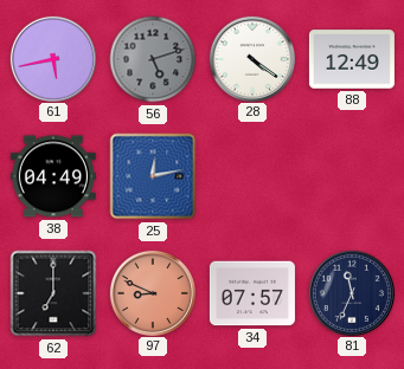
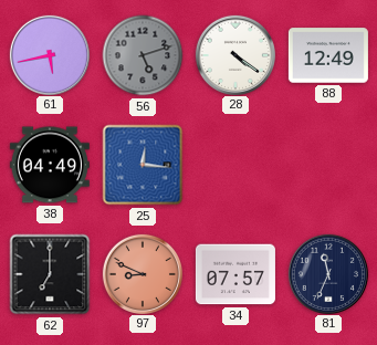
25: 12:13 -> 12:16 (143, 165)
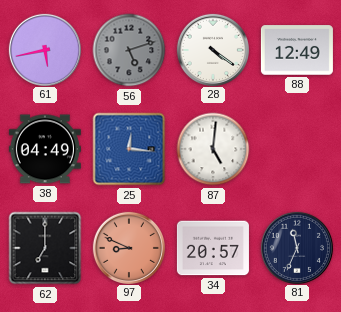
87: none -> 5:01 (213, 149)
34: 07:57 -> 20:57 (213, 248)
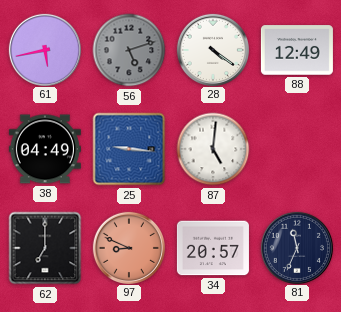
25: 12:16 -> 9:16 (129, 149)
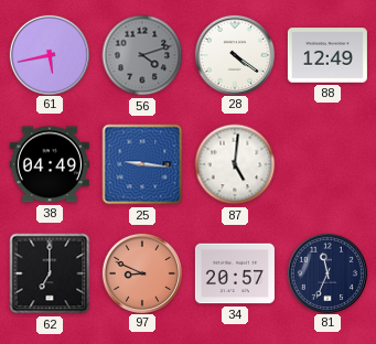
56: 5:12 -> 4:12 (142, 55)
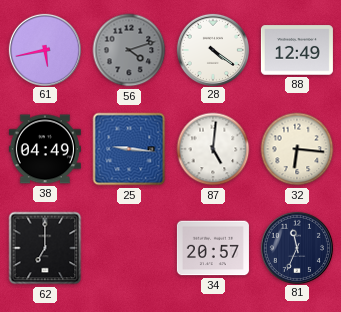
32: none -> 6:16 (297, 149)
97: 8:49 -> none (141, 272)
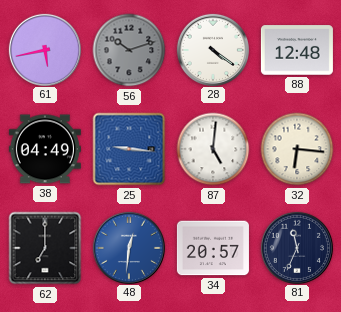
56: 4:12 -> 10:12 (129, 50)
88: 12:49 -> 12:48 (297, 50)
48: none -> 12:31 (128, 247)
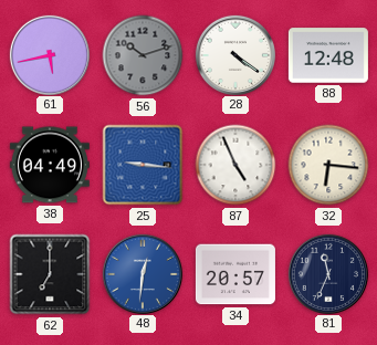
87: 5:01 -> 4:56 (235, 165)
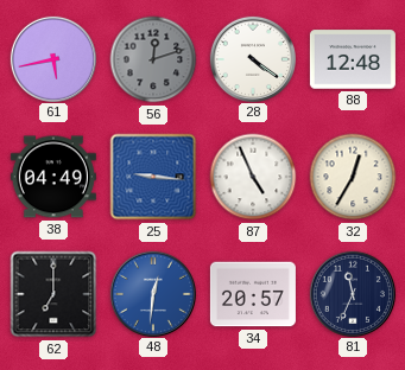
56: 10:12 -> 12:12 (153, 59)
32: 6:16 -> 12:35 (353, 177)
